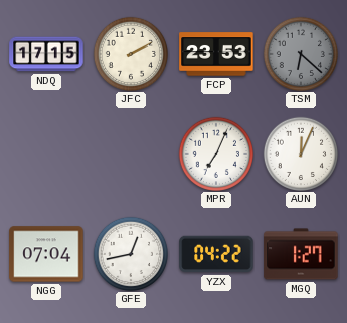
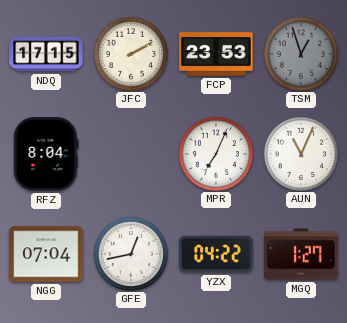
TSM: 6:22 -> 12:57 (300, 53)
RFZ: none -> 8:04 (46, 154)
AUN: 12:04 -> 11:04 (300, 153)
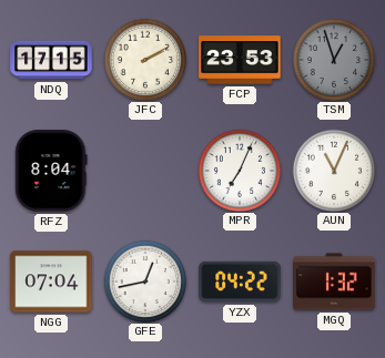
MGQ: 1:27 -> 1:32 (334, 282)
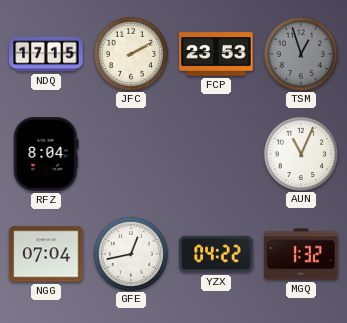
MPR: 7:04 -> none (239, 170)
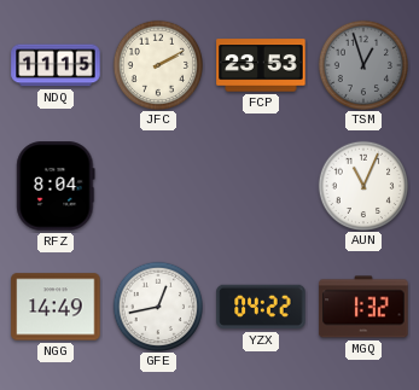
NDQ: 17:15 -> 11:15 (56, 65)
NGG: 07:04 -> 14:49 (56, 307)
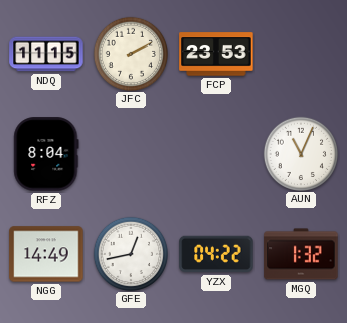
TSM: 12:57 -> none (362, 64)
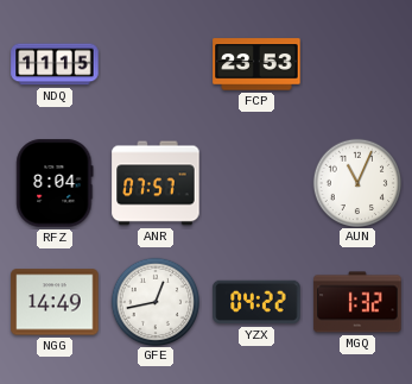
JFC: 2:10 -> none (130, 53)
ANR: none -> 07:57 (156, 183)
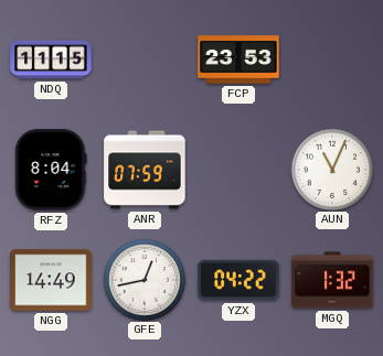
ANR: 07:57 -> 07:59 (145, 170)
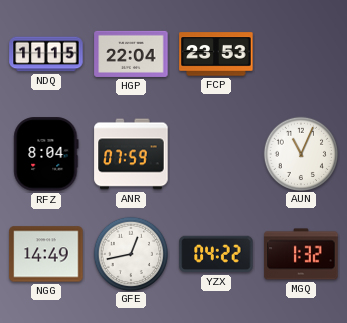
HGP: none -> 22:04 (131, 54)
